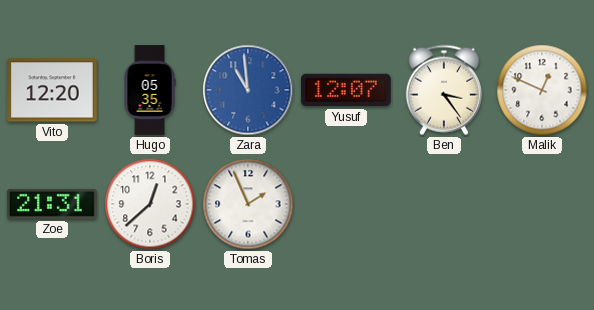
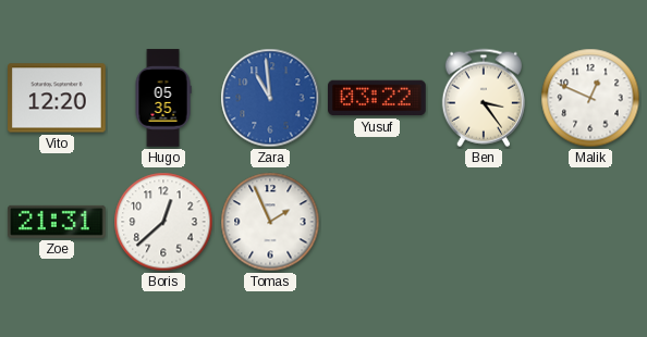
Yusuf: 12:07 -> 03:22 (378, 98)
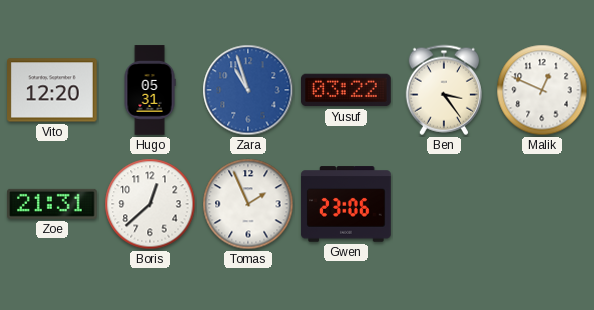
Hugo: 05:35 -> 05:31 (150, 90)
Zara: 10:59 -> 10:57 (248, 90)
Gwen: none -> 23:06 (346, 204)
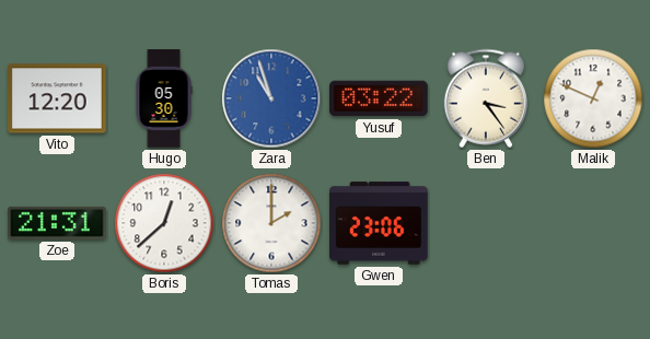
Hugo: 05:31 -> 05:30 (164, 98)
Tomas: 1:56 -> 2:00 (271, 223)
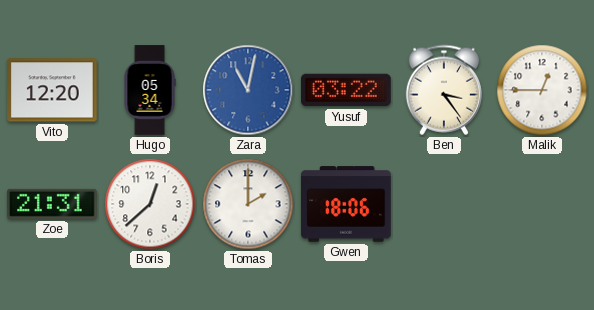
Hugo: 05:30 -> 05:34 (150, 90)
Zara: 10:57 -> 11:02 (248, 90)
Malik: 12:49 -> 12:45 (542, 90)
Gwen: 23:06 -> 18:06 (346, 204)
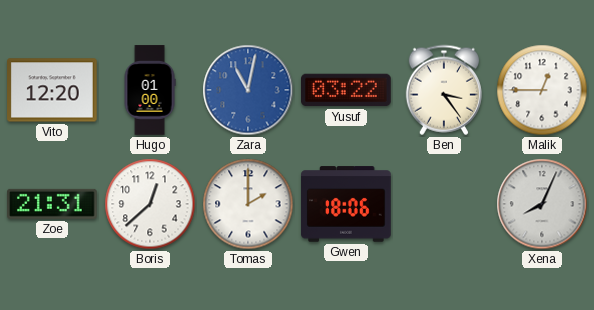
Hugo: 05:34 -> 01:00 (150, 90)
Xena: none -> 8:04 (542, 204)
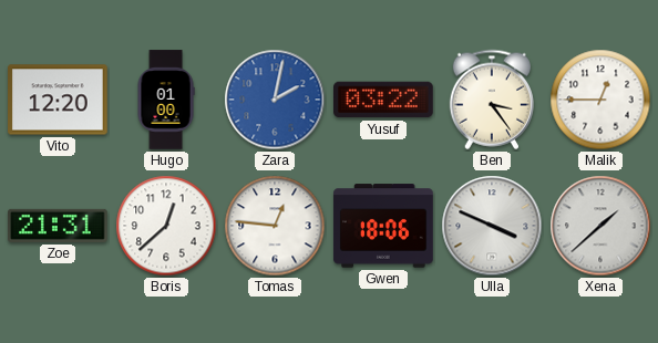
Zara: 11:02 -> 2:02 (275, 100)
Tomas: 2:00 -> 12:46 (275, 226)
Ulla: none -> 3:49 (492, 226)
Xena: 8:04 -> 1:38 (600, 226)
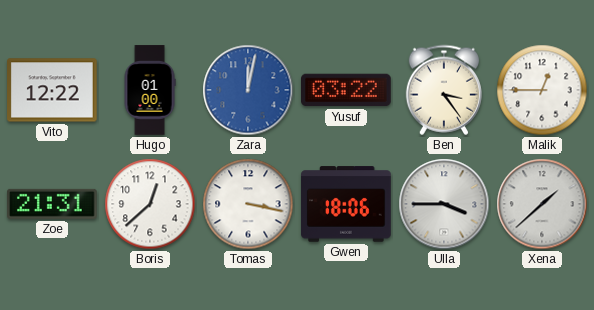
Vito: 12:20 -> 12:22 (52, 90)
Zara: 2:02 -> 12:02 (248, 90)
Tomas: 12:46 -> 3:17 (248, 204)
Ulla: 3:49 -> 3:45 (444, 204)
